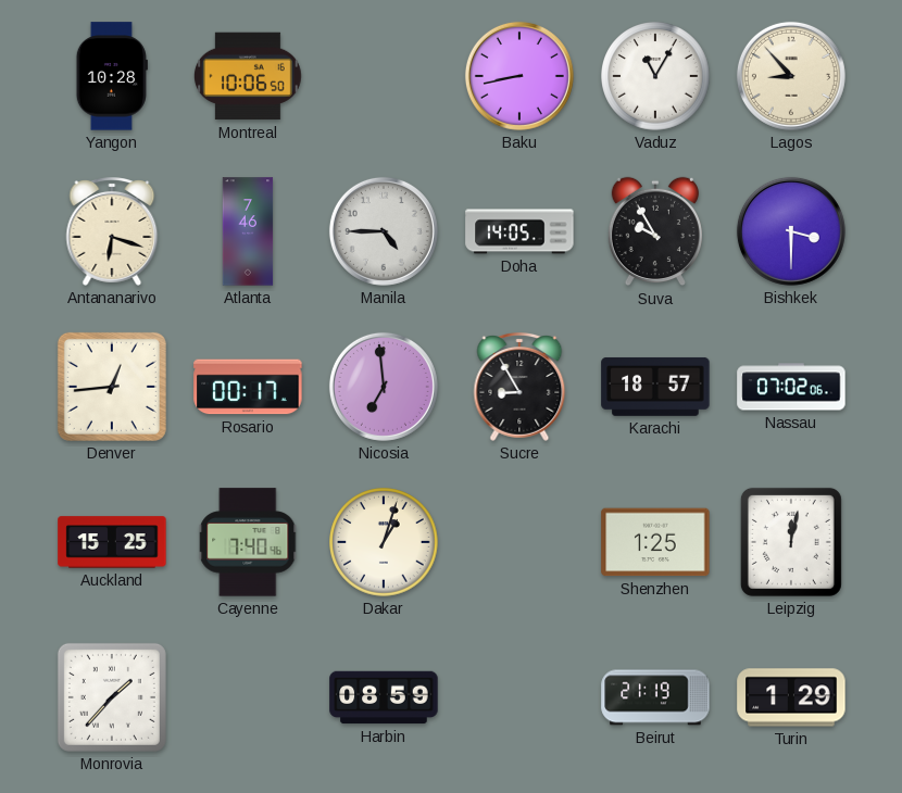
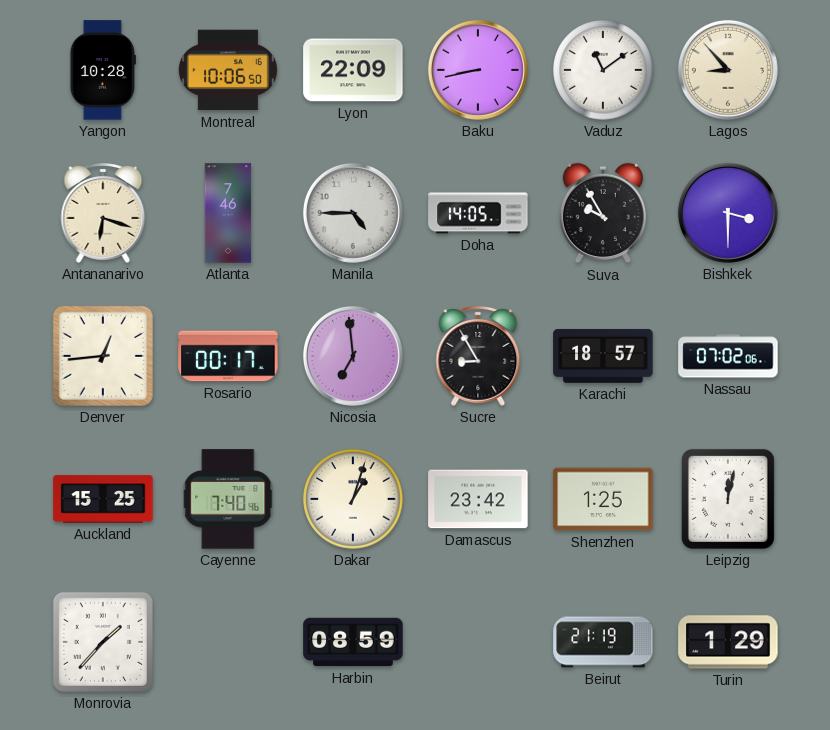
Lyon: none -> 22:09 (353, 70)
Vaduz: 11:05 -> 11:09 (603, 70)
Damascus: none -> 23:42 (478, 499)
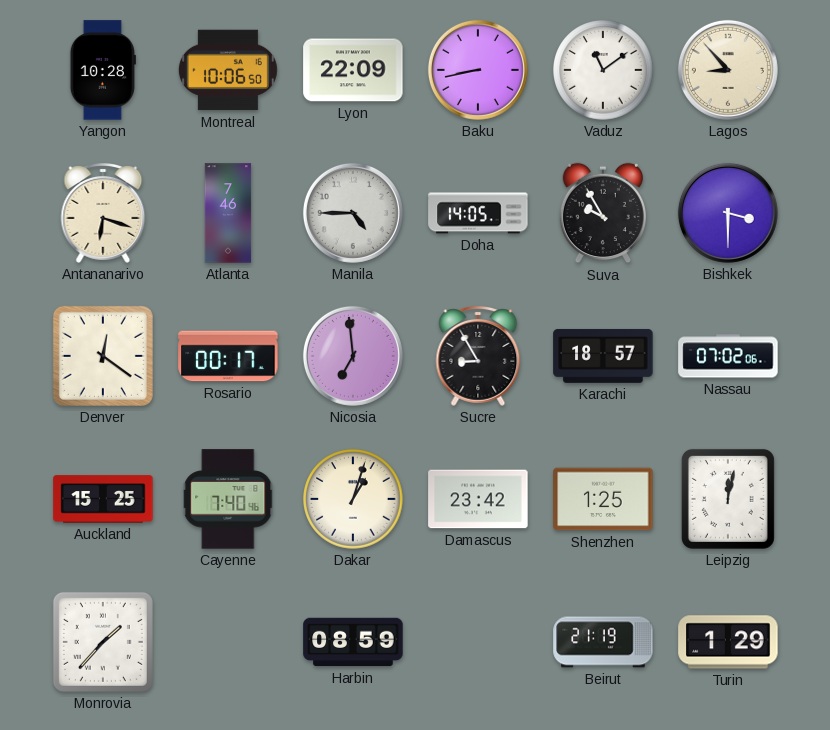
Denver: 12:44 -> 12:21 (103, 356)
